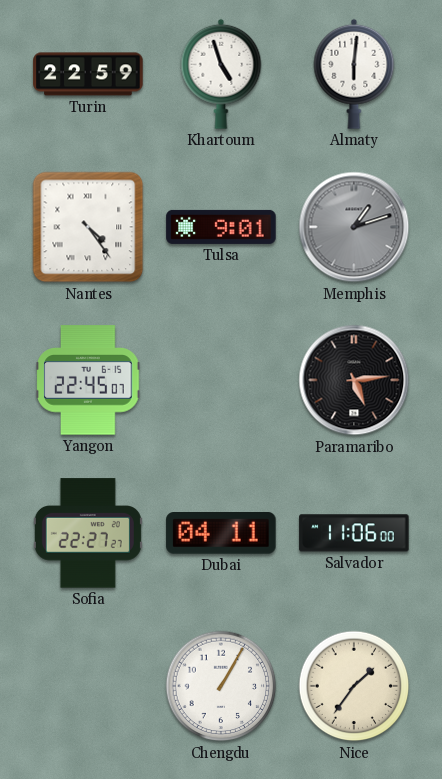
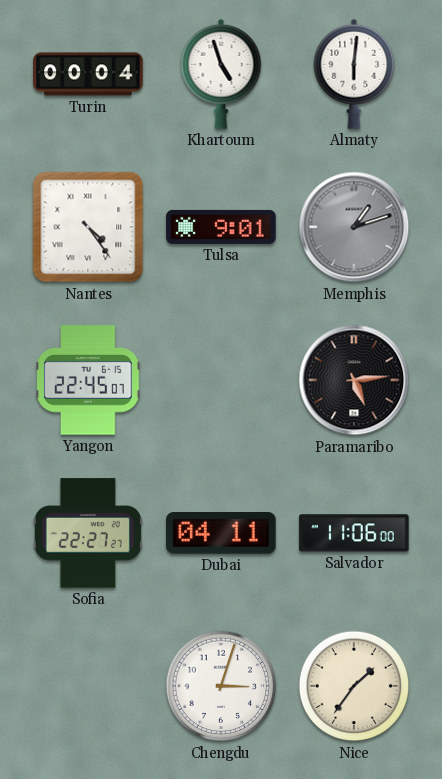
Turin: 22:59 -> 00:04 (88, 74)
Chengdu: 1:05 -> 3:03 (221, 686)
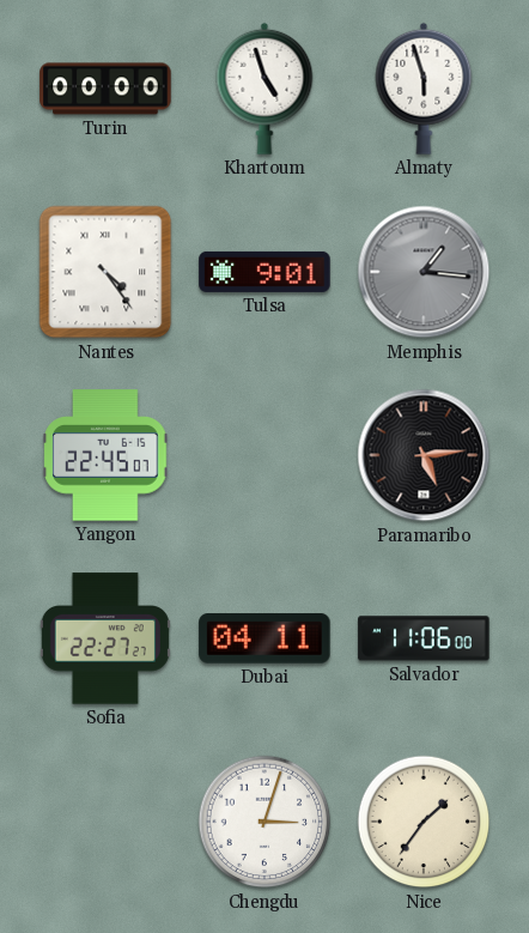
Turin: 00:04 -> 00:00 (105, 89)
Almaty: 6:01 -> 5:57 (424, 89)
Memphis: 1:12 -> 1:16 (424, 272)
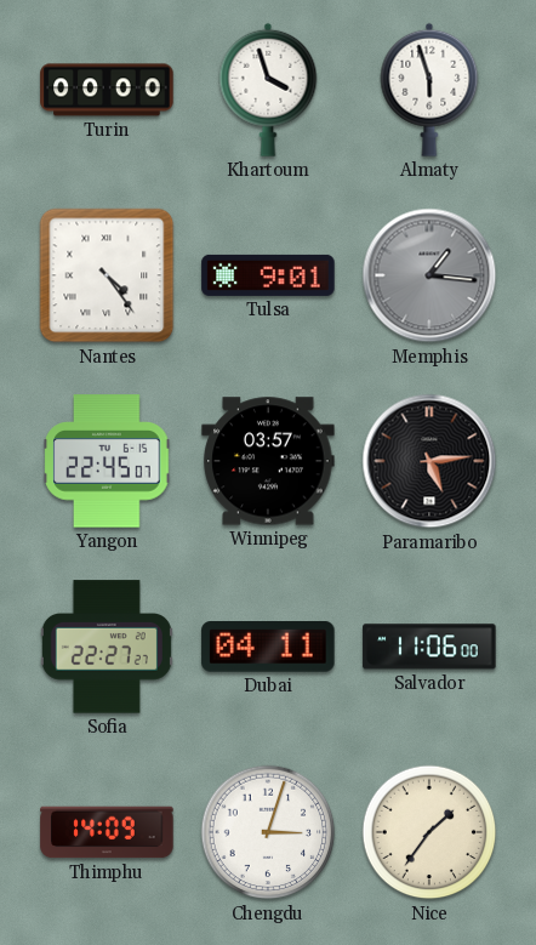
Khartoum: 4:57 -> 3:57 (268, 90)
Winnipeg: none -> 03:57 (268, 461)
Thimphu: none -> 14:09 (107, 832)
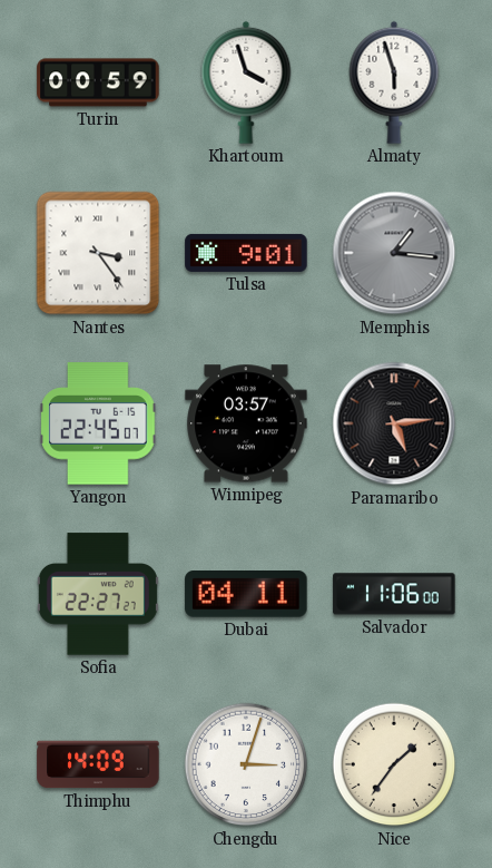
Turin: 00:00 -> 00:59 (98, 82)
Nantes: 4:24 -> 3:24 (98, 253)
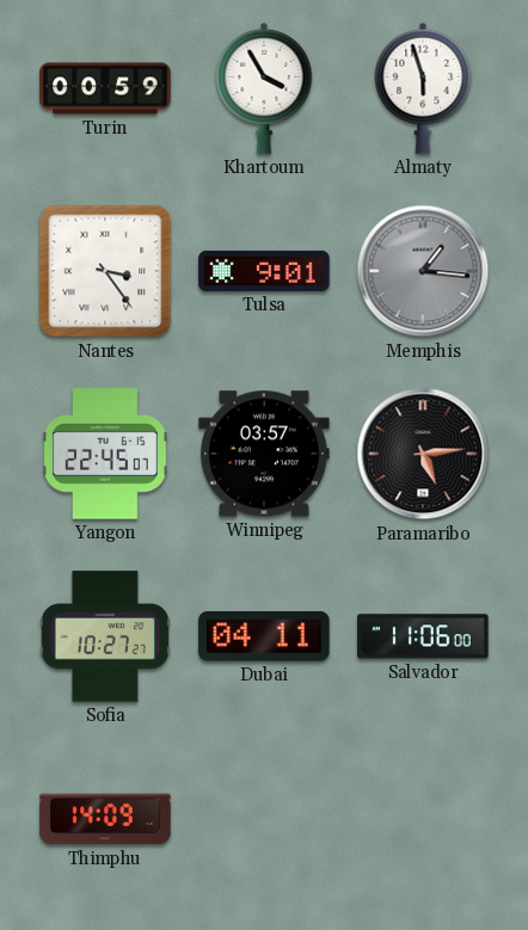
Khartoum: 3:57 -> 3:55 (264, 88)
Sofia: 22:27 -> 10:27 (105, 636)
Chengdu: 3:03 -> none (246, 764)
Nice: 1:36 -> none (394, 764)
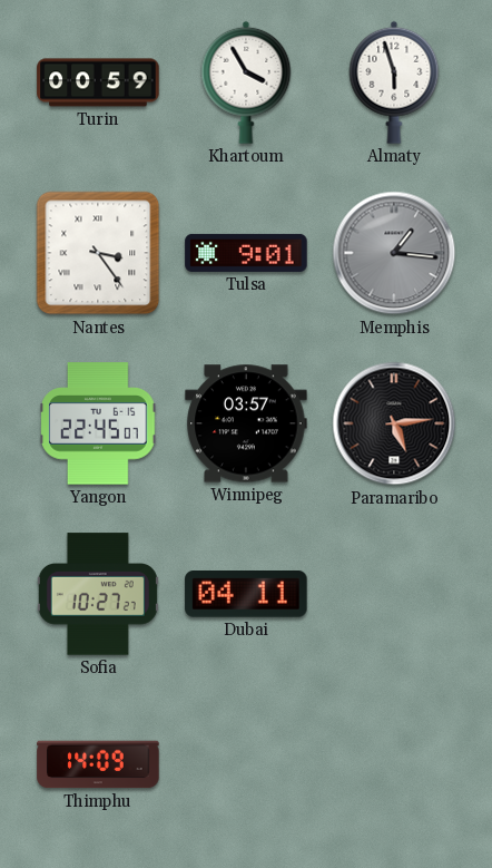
Salvador: 11:06 -> none (423, 636)
